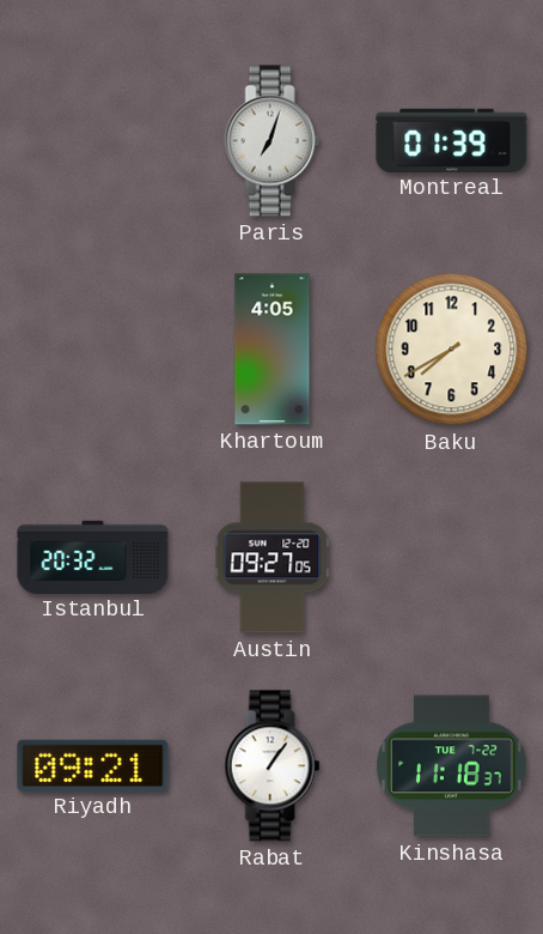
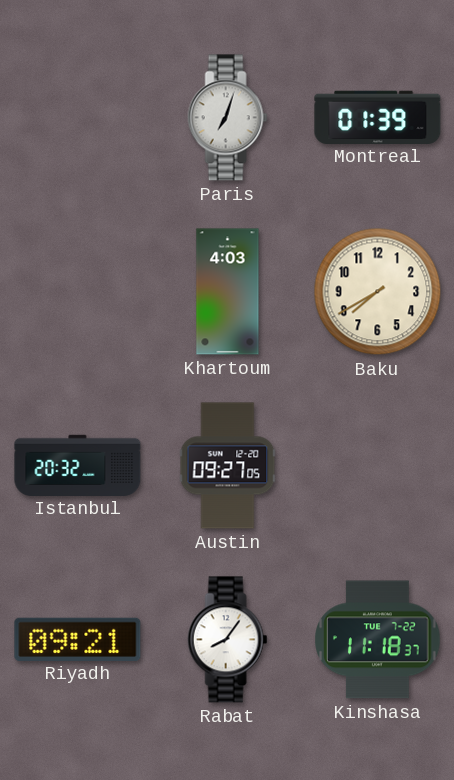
Khartoum: 4:05 -> 4:03 (228, 292)
Rabat: 1:06 -> 8:06 (228, 640)
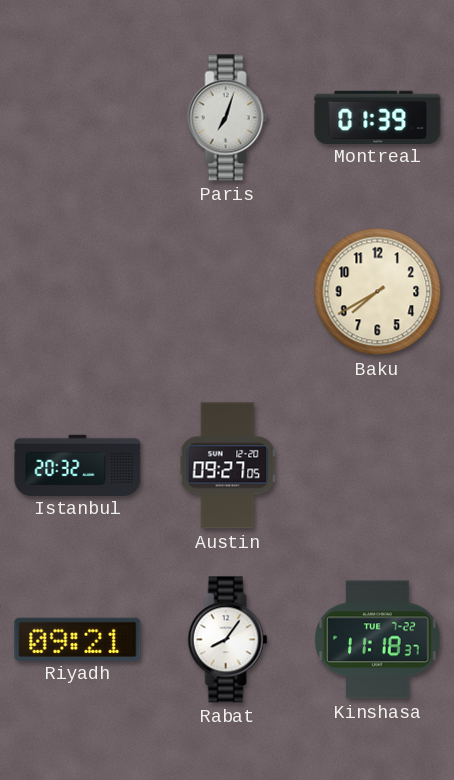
Khartoum: 4:03 -> none (228, 292)
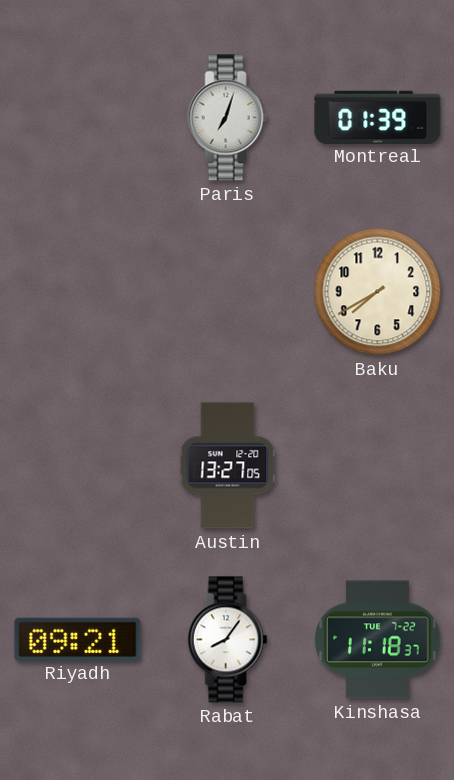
Istanbul: 20:32 -> none (78, 465)
Austin: 09:27 -> 13:27 (228, 466)
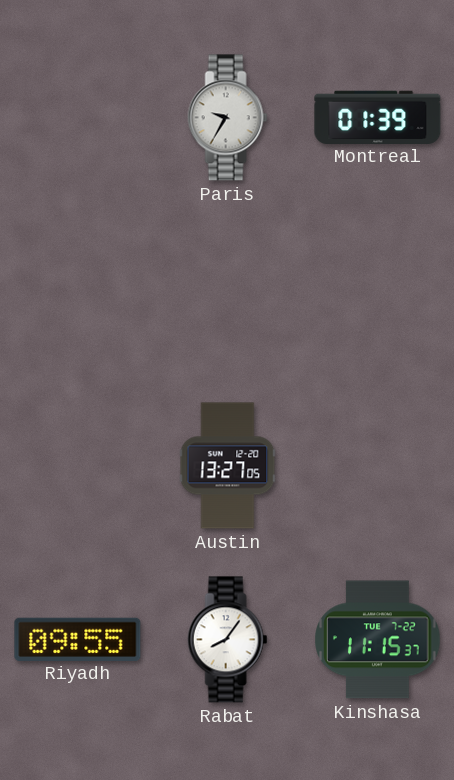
Paris: 7:03 -> 9:35 (228, 118)
Baku: 7:40 -> none (378, 292)
Riyadh: 09:21 -> 09:55 (78, 639)
Kinshasa: 11:18 -> 11:15 (378, 640)
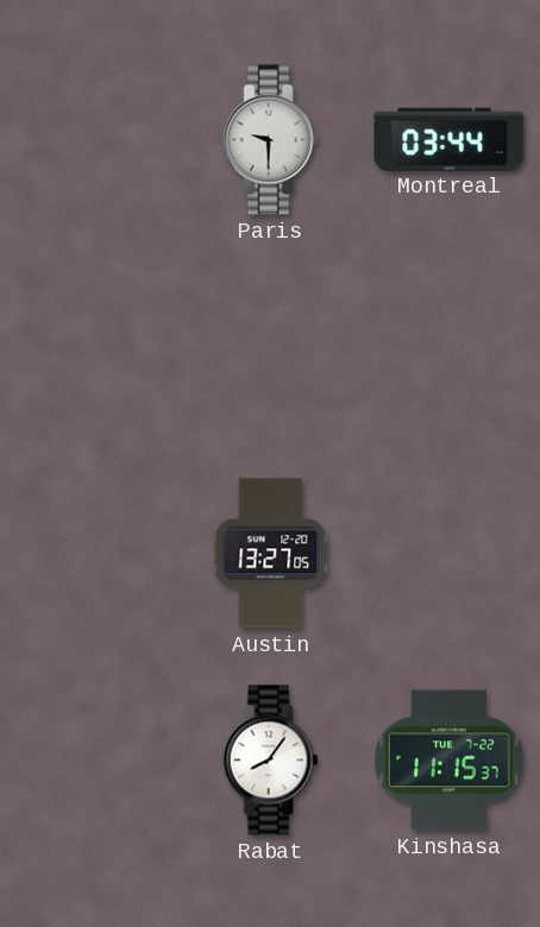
Paris: 9:35 -> 9:30 (271, 140)
Montreal: 01:39 -> 03:44 (450, 139)
Riyadh: 09:55 -> none (78, 639)
